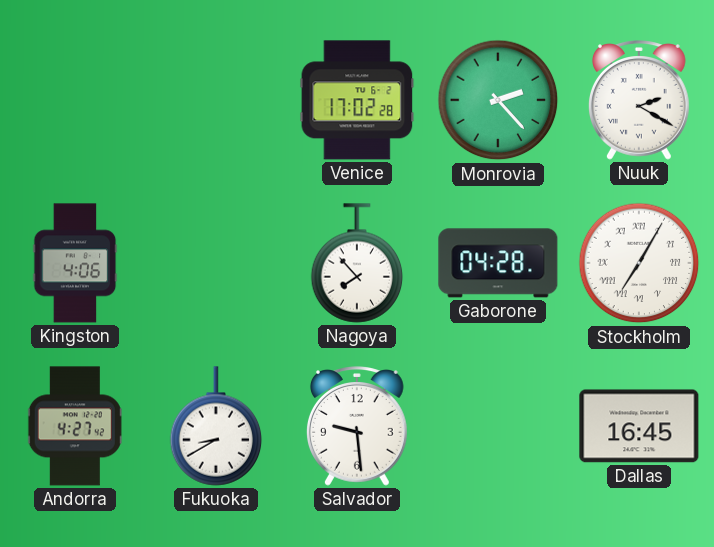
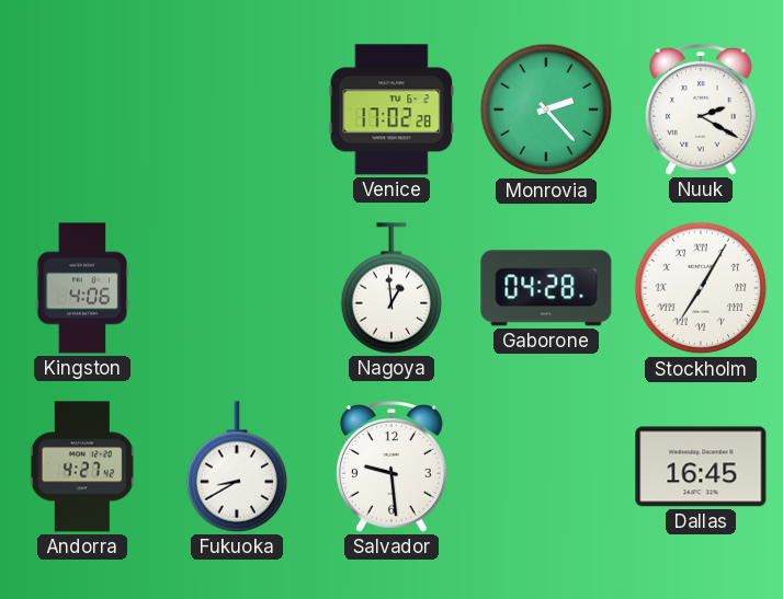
Nagoya: 7:53 -> 12:59 (392, 288)
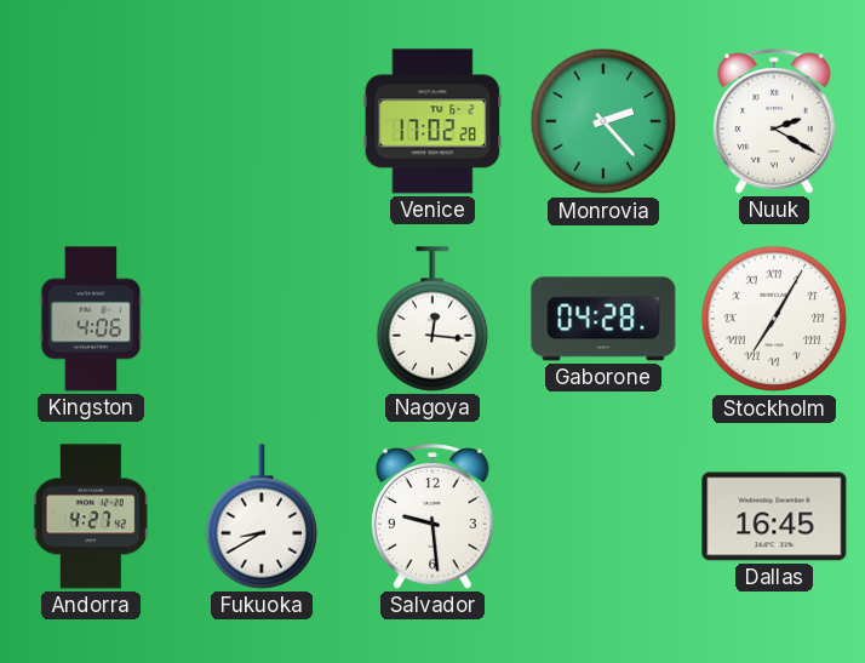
Nagoya: 12:59 -> 12:16 (432, 319)
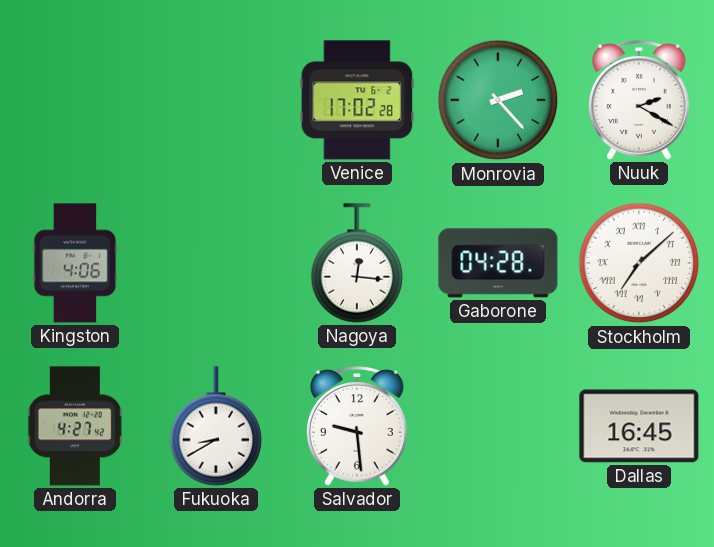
Stockholm: 7:05 -> 7:08 (639, 263)
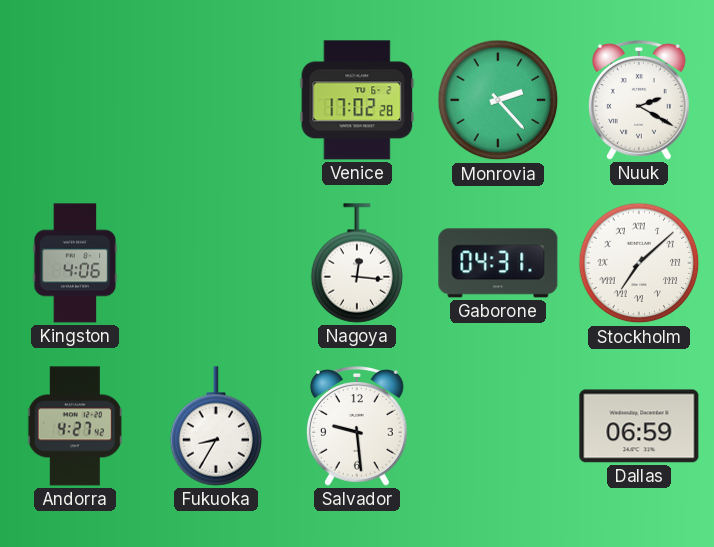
Gaborone: 04:28 -> 04:31 (498, 263)
Fukuoka: 8:40 -> 8:35 (216, 426)
Dallas: 16:45 -> 06:59 (639, 426)
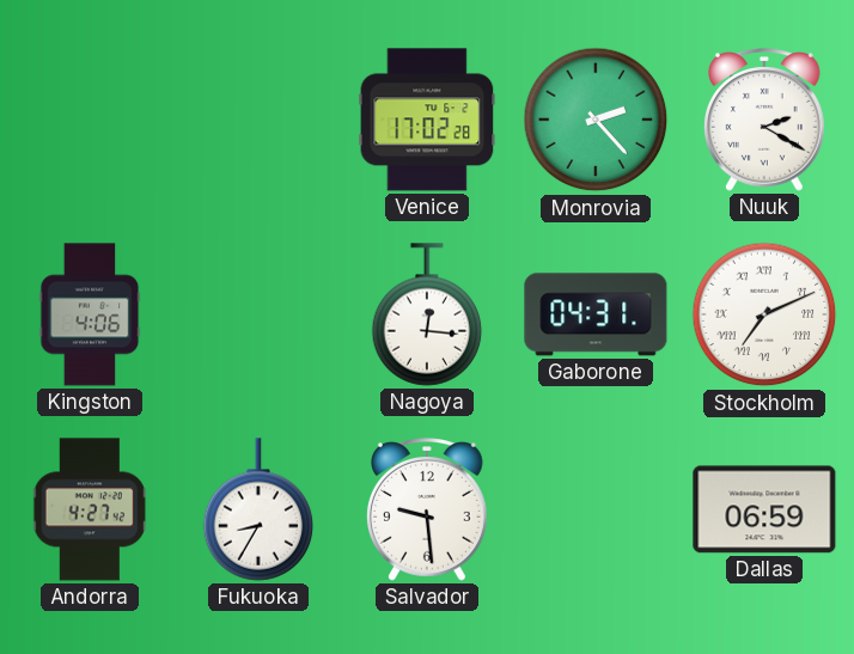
Stockholm: 7:08 -> 7:11 (764, 314)
